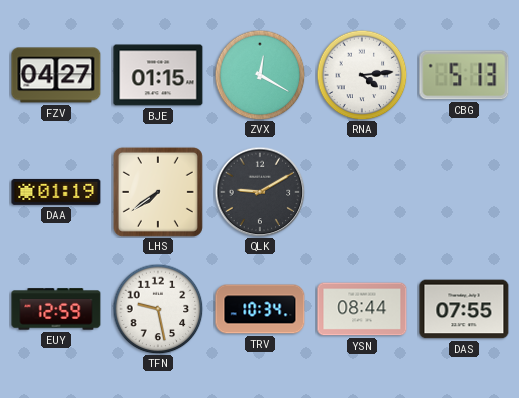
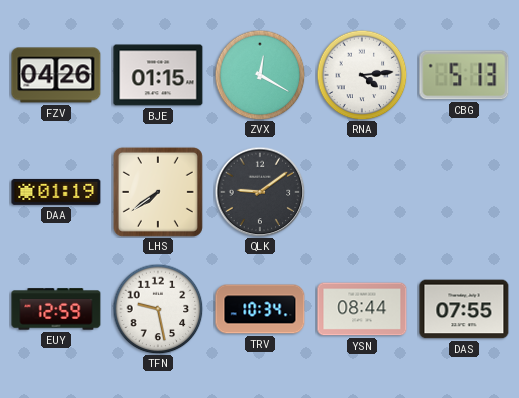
FZV: 04:27 -> 04:26 (56, 75)
QLK: 9:10 -> 9:09 (260, 192)
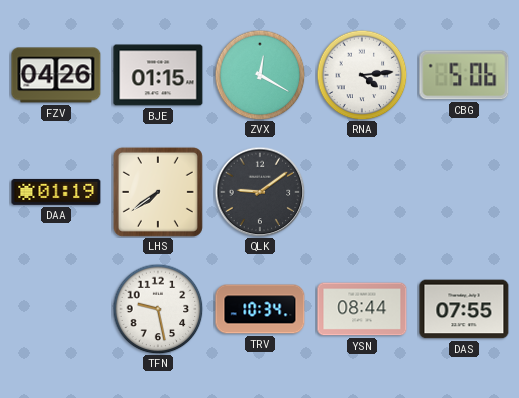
CBG: 5:13 -> 5:06 (464, 75)
EUY: 12:59 -> none (56, 309)
